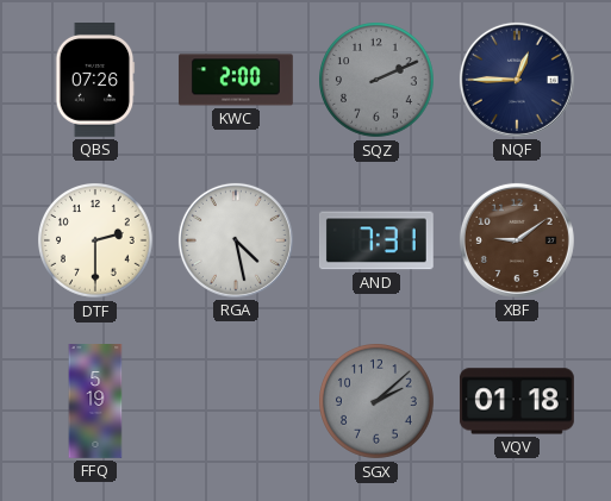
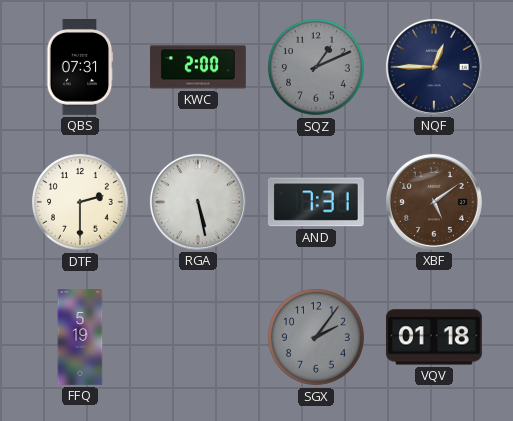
QBS: 07:26 -> 07:31 (80, 68)
SQZ: 2:11 -> 1:11 (317, 68)
RGA: 4:28 -> 5:28 (198, 202)
XBF: 9:09 -> 5:09 (434, 202)
SGX: 2:08 -> 2:06 (317, 338)
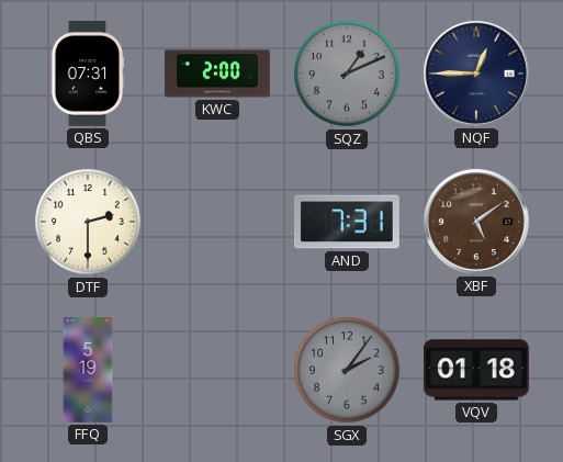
RGA: 5:28 -> none (198, 202)
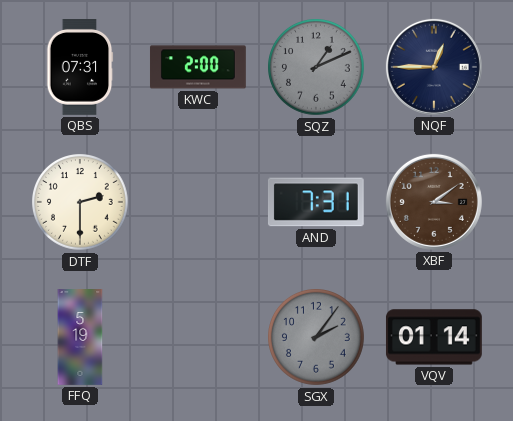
XBF: 5:09 -> 3:09 (434, 202)
VQV: 01:18 -> 01:14 (434, 337)
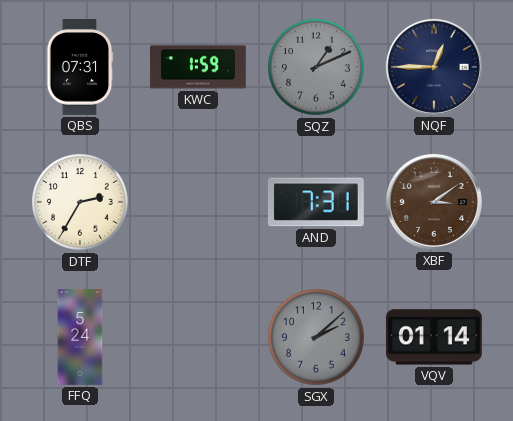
KWC: 2:00 -> 1:59 (198, 67)
DTF: 2:30 -> 2:35 (81, 203)
FFQ: 5:19 -> 5:24 (80, 338)
SGX: 2:06 -> 2:08 (317, 338)
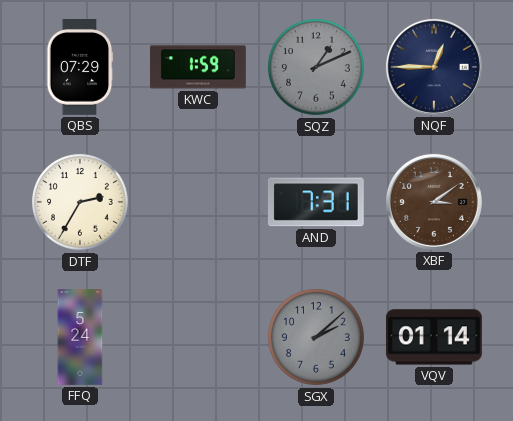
QBS: 07:31 -> 07:29 (80, 68)
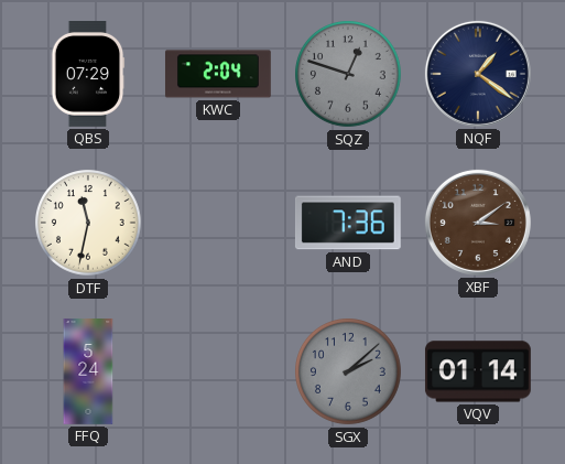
KWC: 1:59 -> 2:04 (218, 74)
SQZ: 1:11 -> 12:48 (349, 75)
NQF: 12:45 -> 1:21 (478, 74)
DTF: 2:35 -> 11:32 (89, 224)
AND: 7:31 -> 7:36 (348, 223)
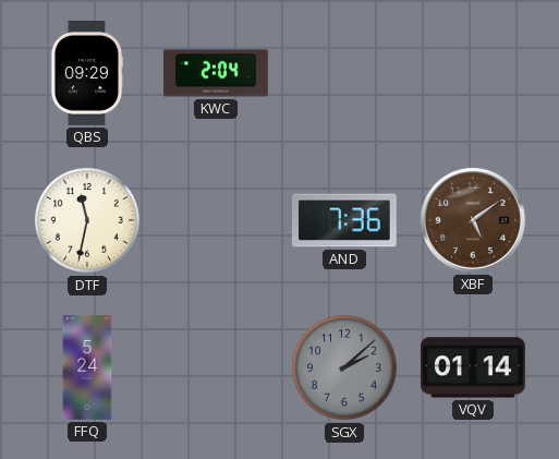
QBS: 07:29 -> 09:29 (87, 74)
SQZ: 12:48 -> none (349, 75)
NQF: 1:21 -> none (478, 74)
XBF: 3:09 -> 5:09 (473, 220)
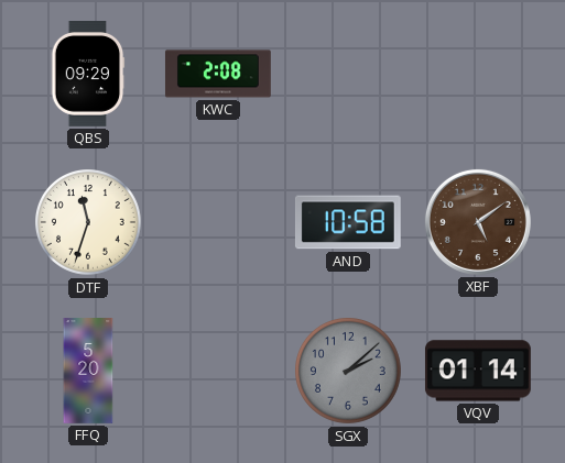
KWC: 2:04 -> 2:08 (218, 74)
DTF: 11:32 -> 11:33 (89, 223)
AND: 7:36 -> 10:58 (348, 222)
FFQ: 5:24 -> 5:20 (88, 372)
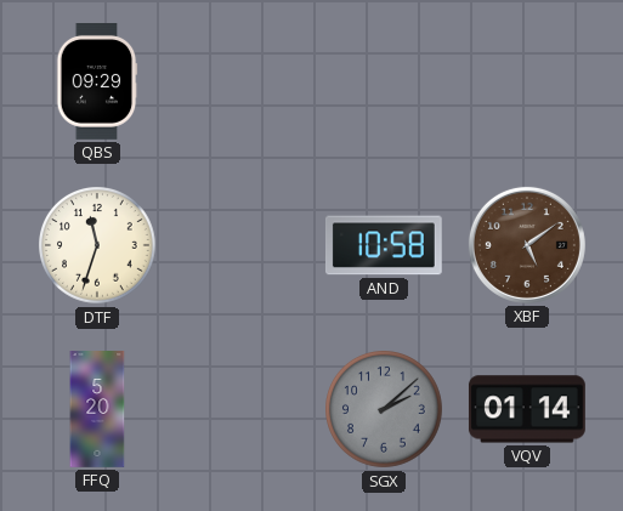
KWC: 2:08 -> none (218, 74)
